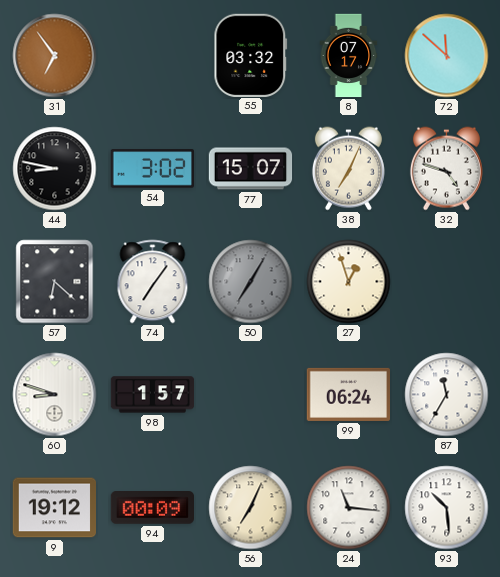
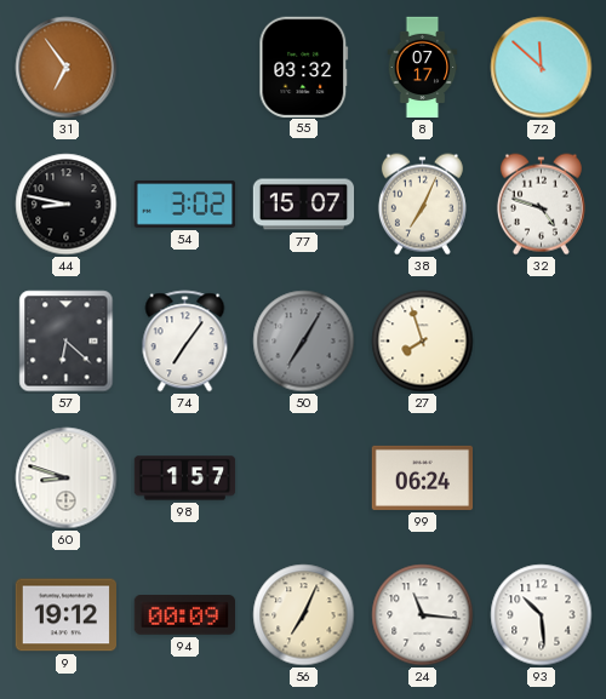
27: 12:57 -> 7:57 (423, 342)
87: 11:35 -> none (447, 395)
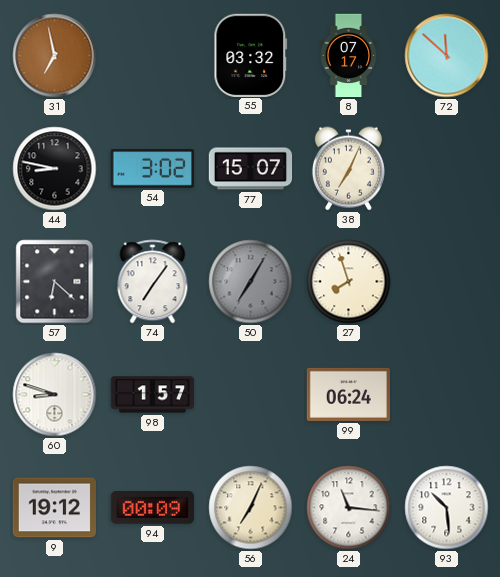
31: 6:54 -> 6:58 (55, 56)
32: 4:48 -> none (541, 205)
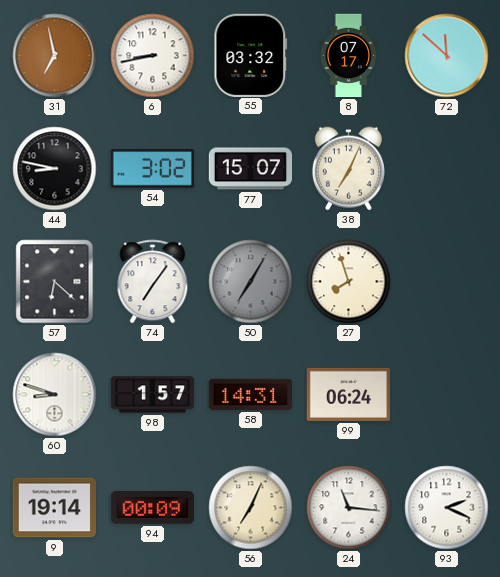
6: none -> 8:43 (153, 56)
58: none -> 14:31 (250, 394)
9: 19:12 -> 19:14 (55, 508)
93: 10:29 -> 2:19 (447, 508)
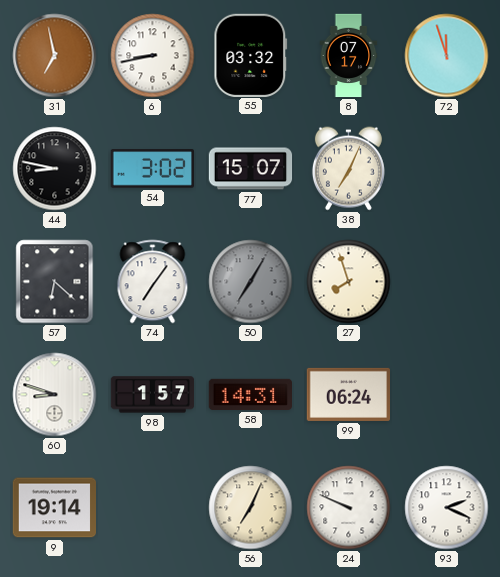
72: 11:52 -> 11:57 (447, 56)
94: 00:09 -> none (152, 508)
24: 11:16 -> 9:49 (349, 508)
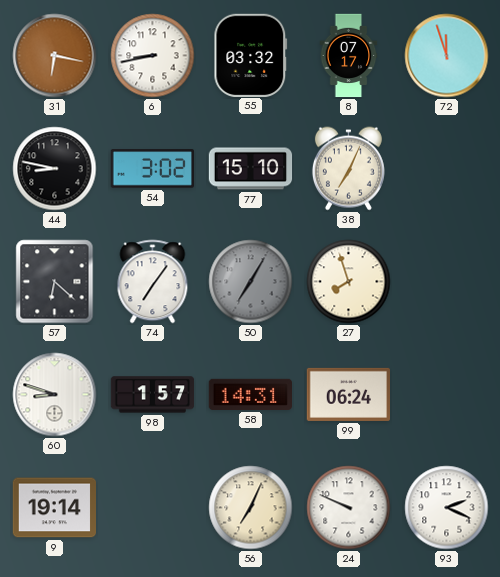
31: 6:58 -> 6:17 (55, 56)
77: 15:07 -> 15:10 (251, 169)
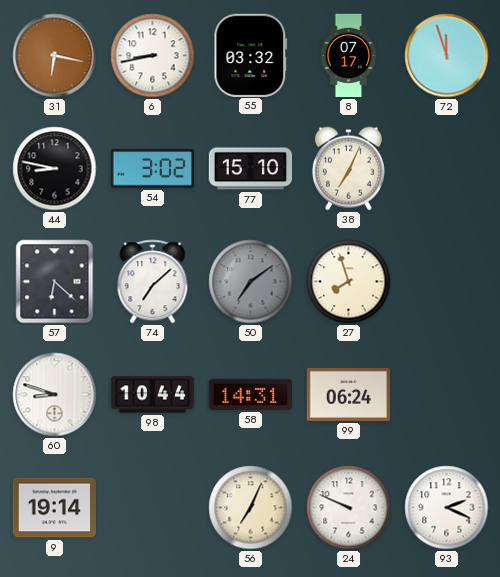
74: 7:06 -> 7:08 (153, 282)
50: 7:05 -> 7:09 (251, 282)
98: 1:57 -> 10:44 (153, 395)
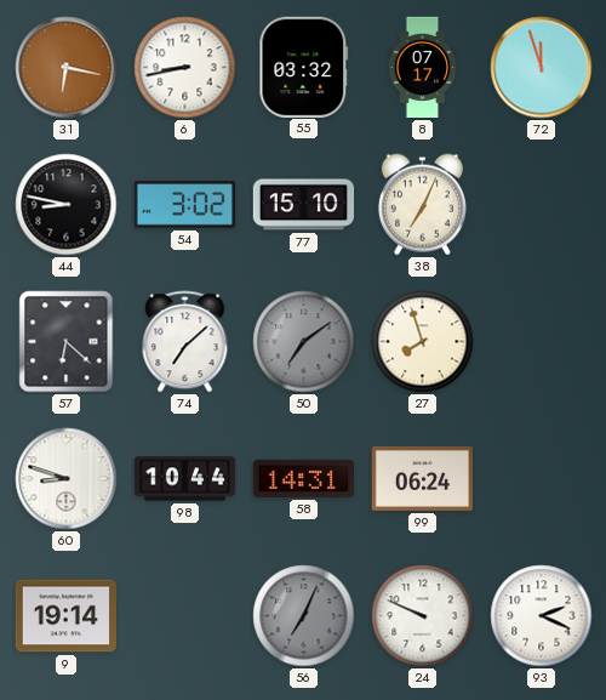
56 dial: cream -> grey (304, 616)
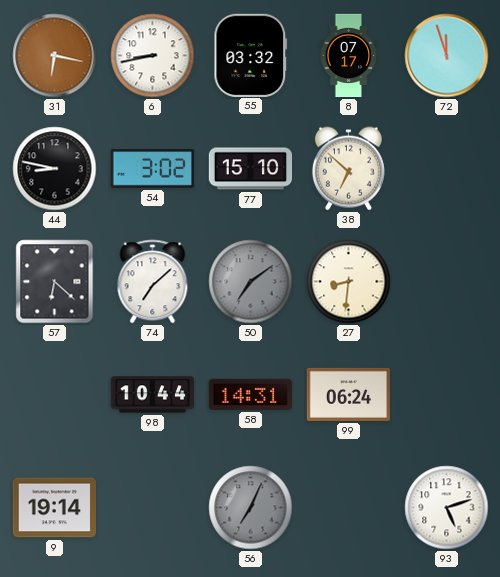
38: 7:04 -> 6:52 (348, 169)
27: 7:57 -> 8:31 (349, 282)
60: 8:48 -> none (67, 479)
24: 9:49 -> none (423, 616)
93: 2:19 -> 5:12 (447, 508)
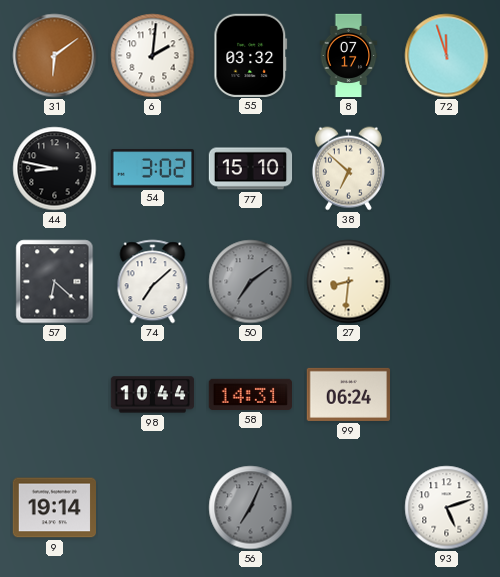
31: 6:17 -> 6:09 (55, 56)
6: 8:43 -> 2:01 (153, 56)
